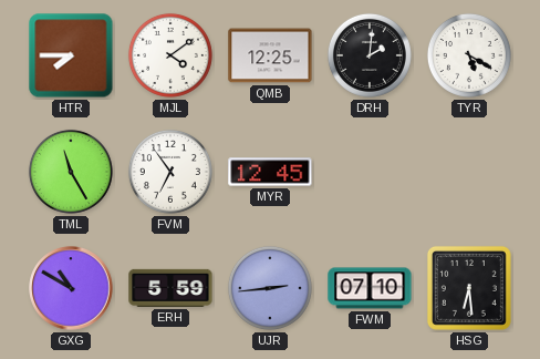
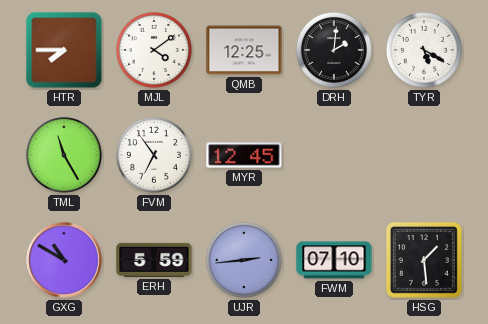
HSG: 6:29 -> 1:29 (424, 260)
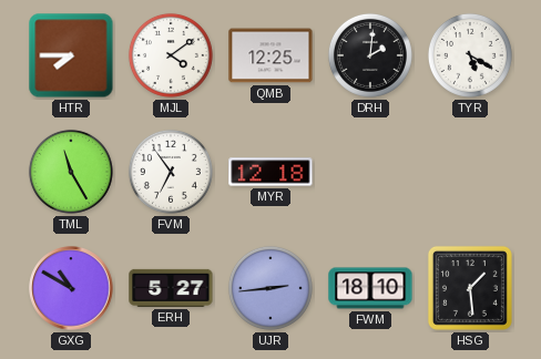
MYR: 12:45 -> 12:18 (270, 172)
ERH: 5:59 -> 5:27 (171, 288)
FWM: 07:10 -> 18:10 (370, 288)
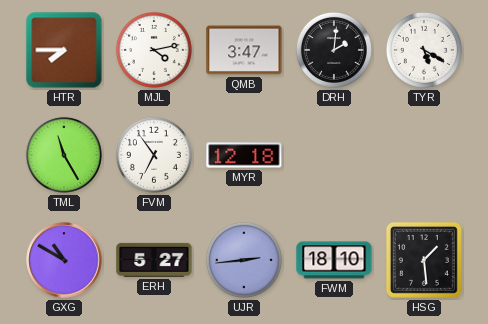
MJL: 4:09 -> 4:13 (154, 50)
QMB: 12:25 -> 3:47 (244, 50)
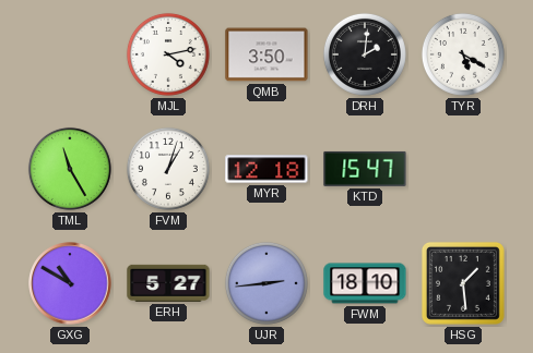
HTR: 7:45 -> none (64, 50)
QMB: 3:47 -> 3:50 (266, 54)
FVM: 6:54 -> 1:03 (168, 169)
KTD: none -> 15:47 (365, 169)
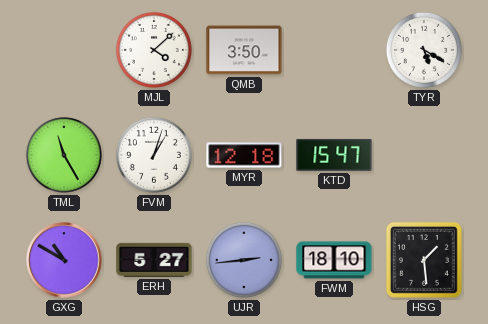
MJL: 4:13 -> 4:08 (154, 50)
DRH: 2:01 -> none (365, 54)
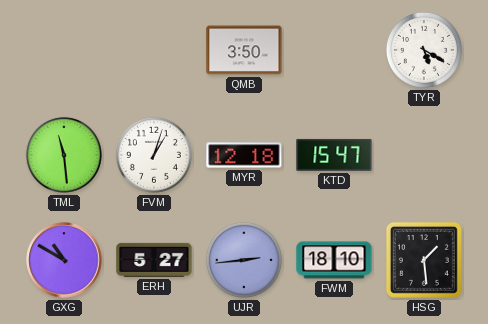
MJL: 4:08 -> none (154, 50)
TML: 11:25 -> 11:29 (64, 155)
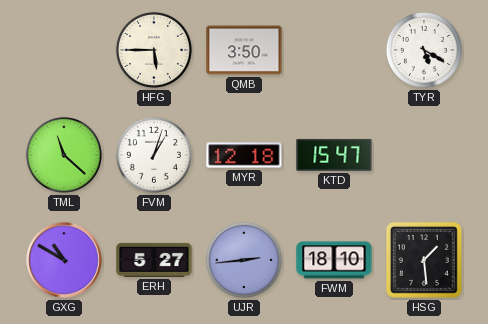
HFG: none -> 5:45 (154, 50)
TML: 11:29 -> 11:22 (64, 155)
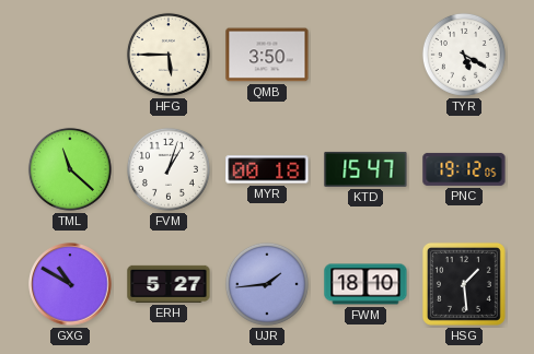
MYR: 12:18 -> 00:18 (267, 169)
PNC: none -> 19:12 (464, 169)
UJR: 2:44 -> 1:44 (267, 284)
